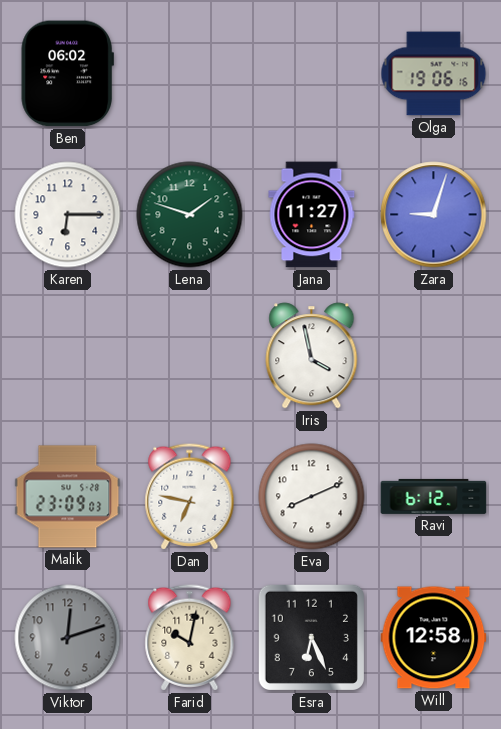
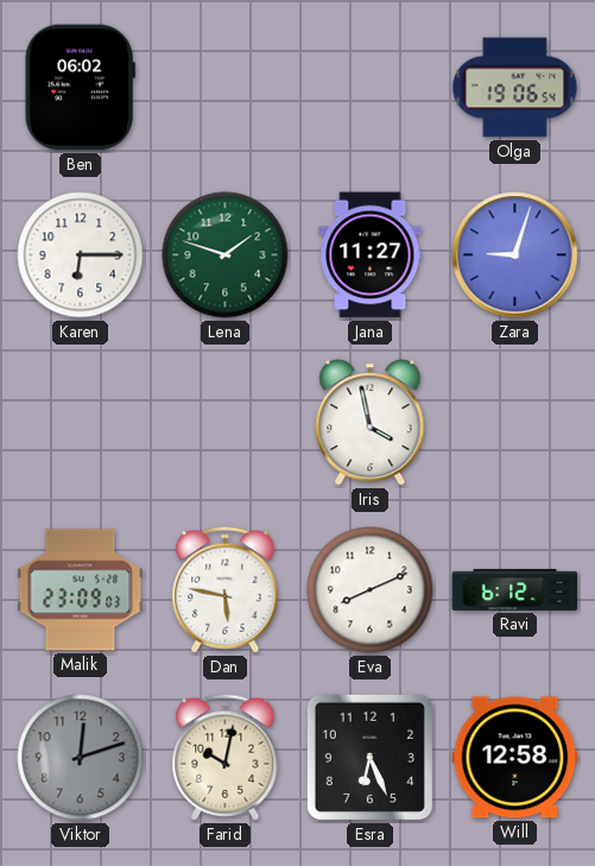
Olga: 19:06:16 -> 19:06:54 (515, 88)
Dan: 6:47 -> 5:47 (226, 590)
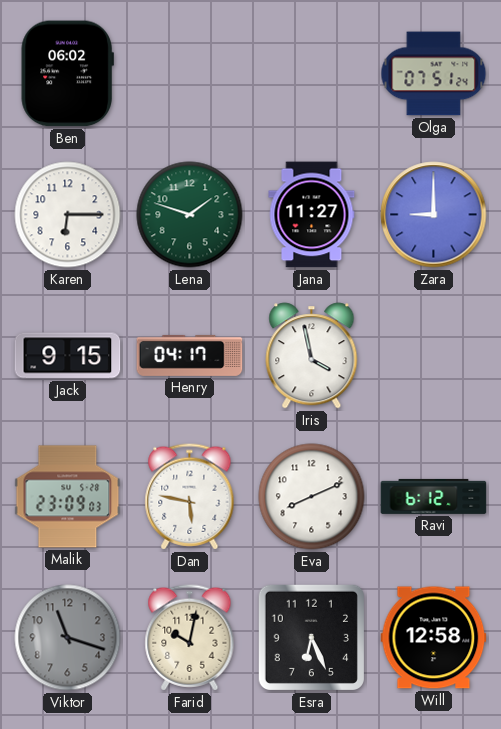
Olga: 19:06 -> 07:51 (434, 74)
Zara: 9:03 -> 9:00 (434, 215)
Jack: none -> 9:15 (68, 356)
Henry: none -> 04:17 (190, 355)
Viktor: 12:12 -> 11:18 (68, 638)
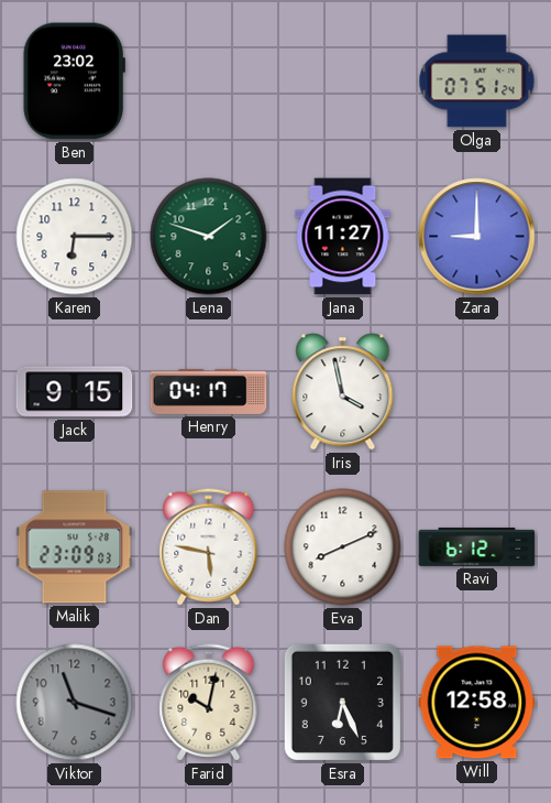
Ben: 06:02 -> 23:02 (74, 82)
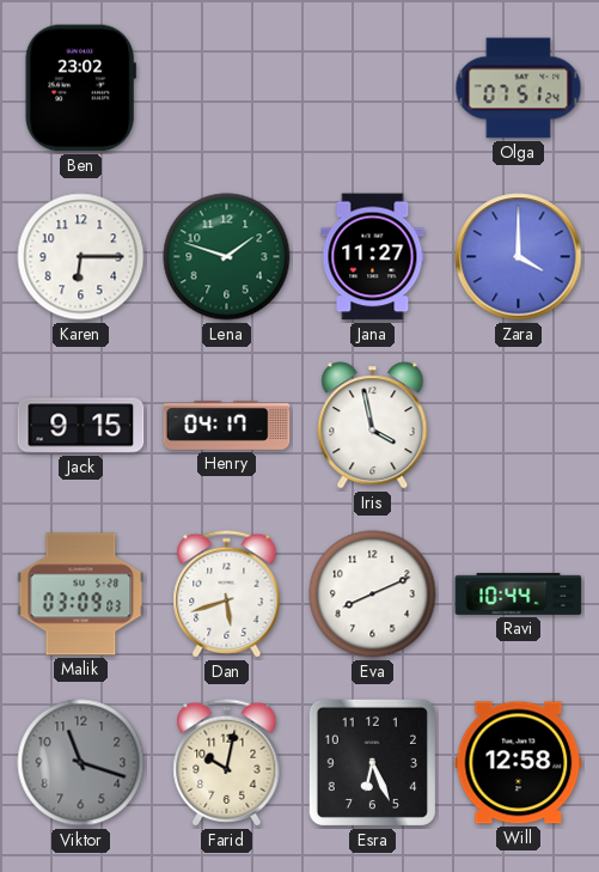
Zara: 9:00 -> 4:00 (519, 257)
Malik: 23:09 -> 03:09 (81, 594)
Dan: 5:47 -> 5:42 (227, 594)
Ravi: 6:12 -> 10:44 (519, 593)
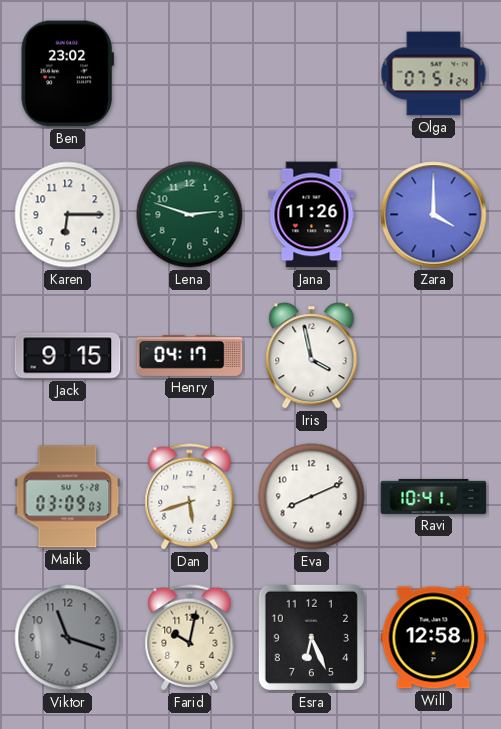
Lena: 1:48 -> 2:48 (190, 215)
Jana: 11:27 -> 11:26 (312, 215)
Ravi: 10:44 -> 10:41 (434, 496)
